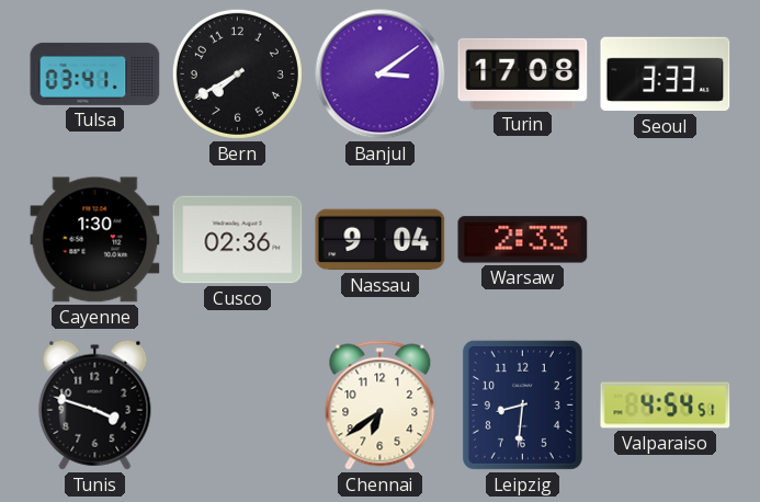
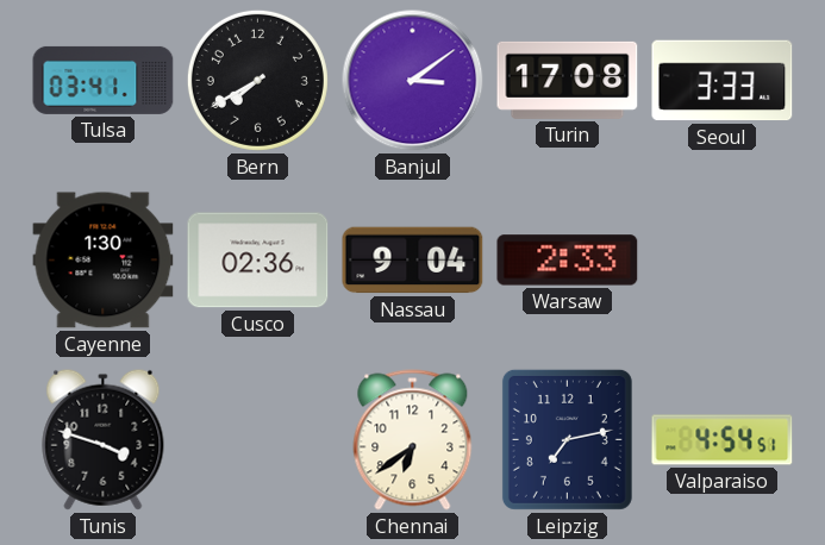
Leipzig: 8:31 -> 7:13 (567, 439)
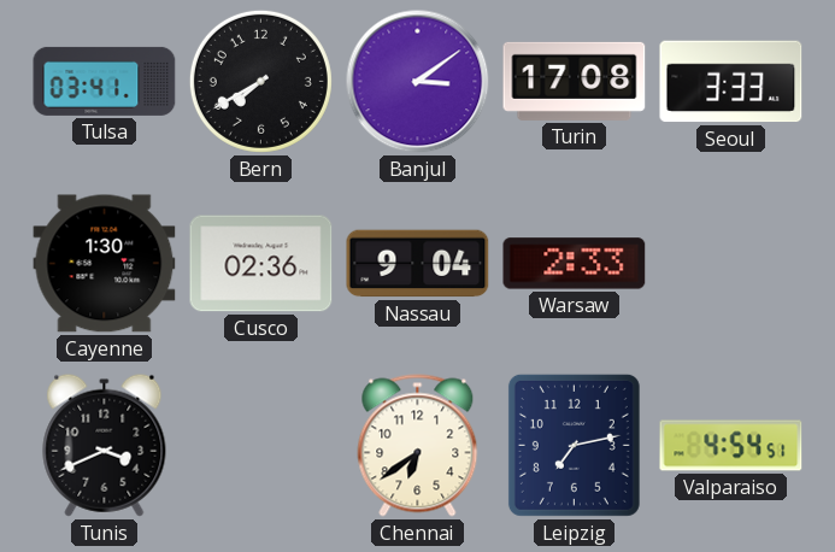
Tunis: 3:48 -> 3:41 (105, 445)
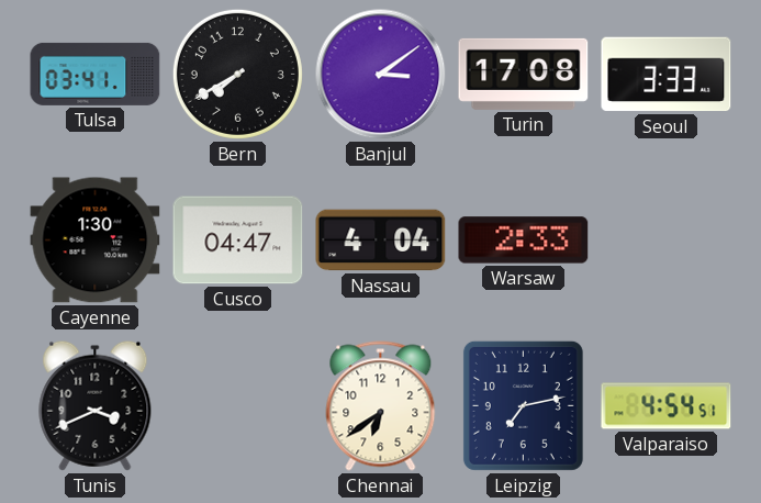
Cusco: 02:36 -> 04:47 (238, 241)
Nassau: 9:04 -> 4:04 (381, 241)
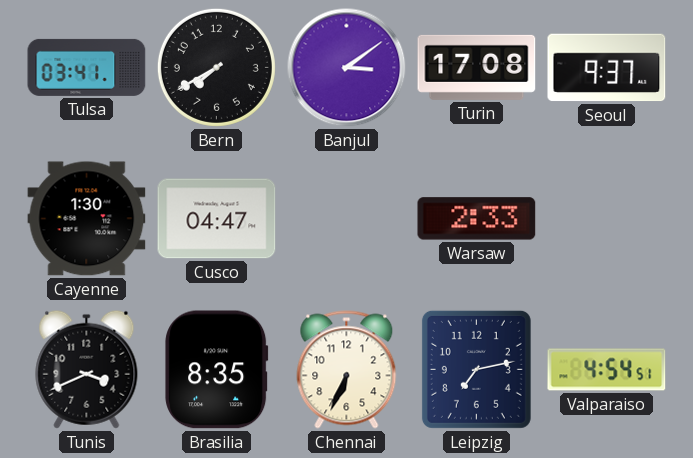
Seoul: 3:33 -> 9:37 (607, 68)
Nassau: 4:04 -> none (381, 241)
Brasilia: none -> 8:35 (217, 370)
Chennai: 6:39 -> 6:34 (347, 370)
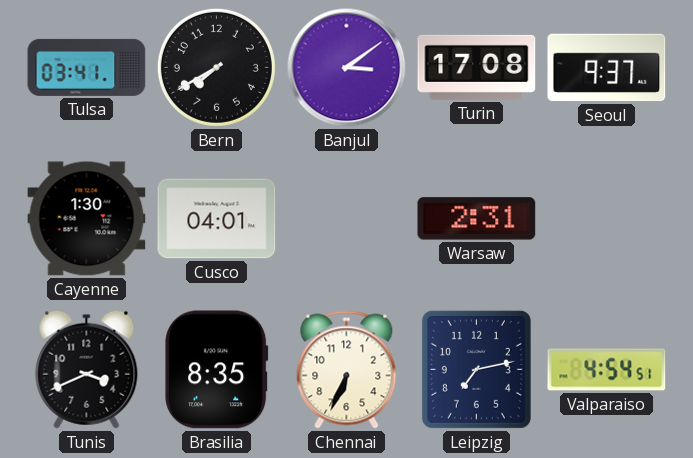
Cusco: 04:47 -> 04:01 (217, 219)
Warsaw: 2:33 -> 2:31 (477, 219)
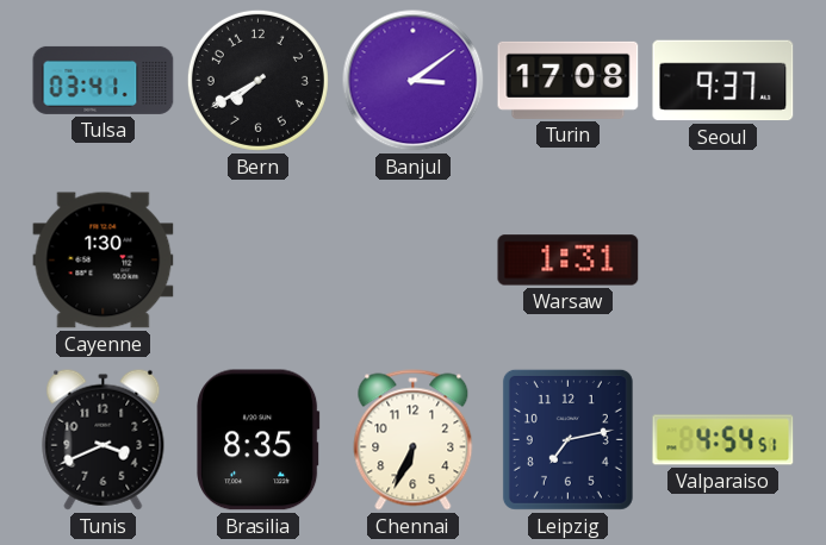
Cusco: 04:01 -> none (217, 219)
Warsaw: 2:31 -> 1:31 (569, 261)
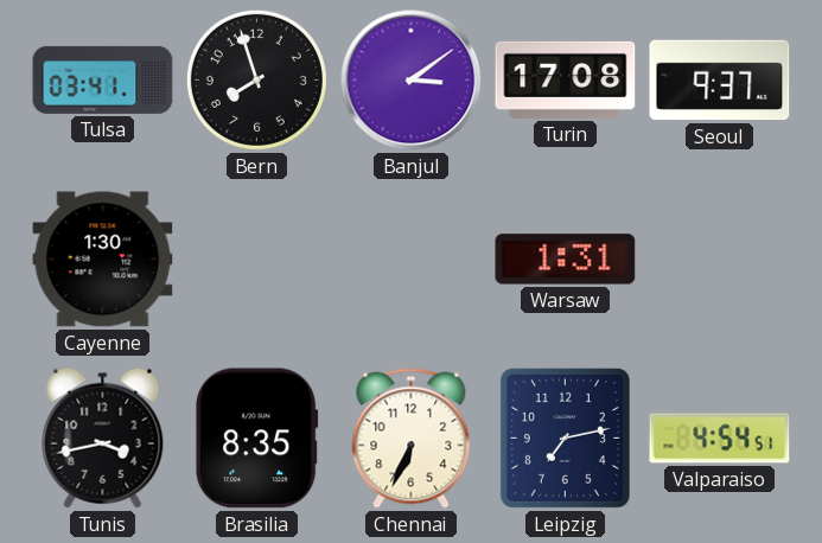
Bern: 7:40 -> 7:57 (256, 79)
Tunis: 3:41 -> 3:43 (103, 437)
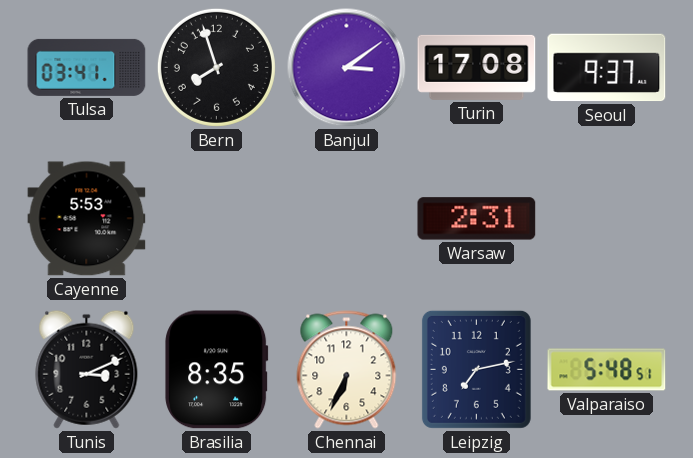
Cayenne: 1:30 -> 5:53 (87, 219)
Warsaw: 1:31 -> 2:31 (477, 219)
Tunis: 3:43 -> 3:11 (87, 369)
Valparaiso: 4:54 -> 5:48 (607, 370)
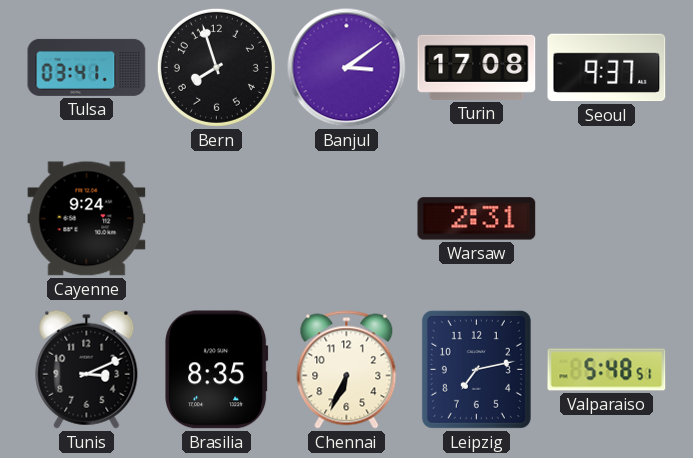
Cayenne: 5:53 -> 9:24 (87, 219)
